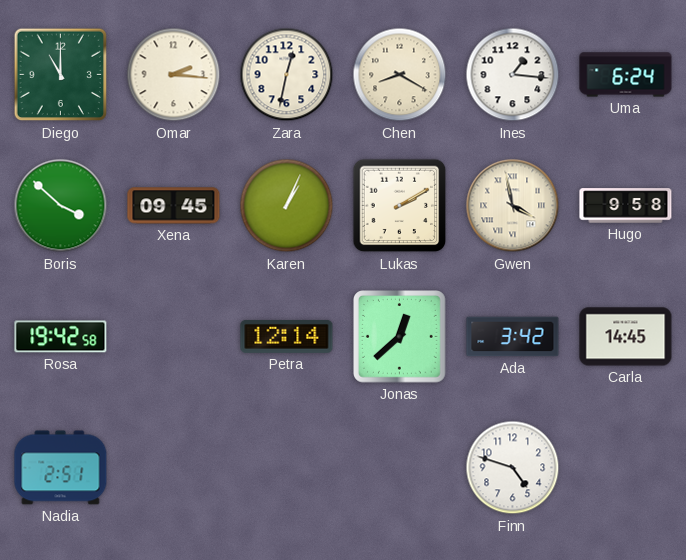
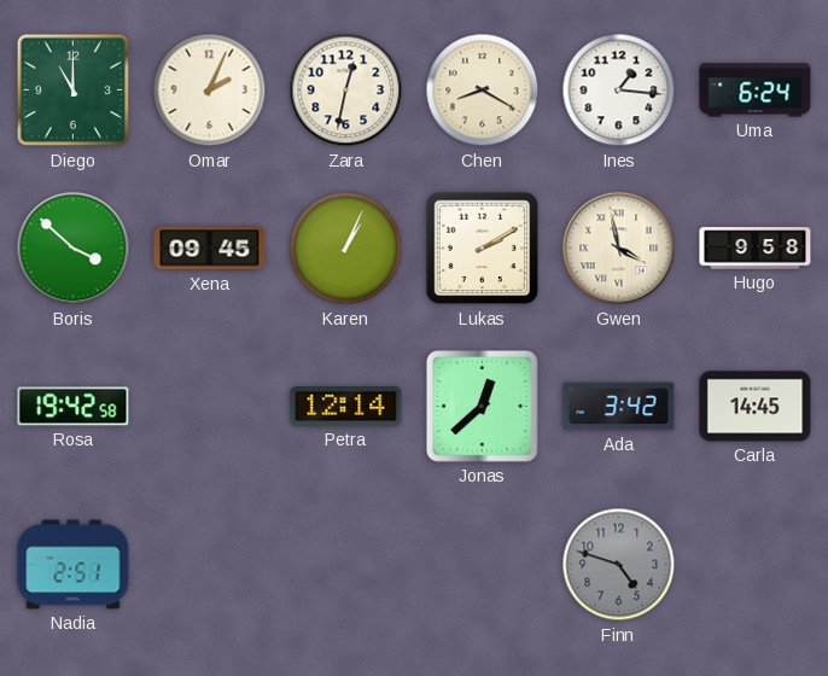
Omar: 2:16 -> 2:04 (210, 91)
Finn dial: white -> grey (619, 565)
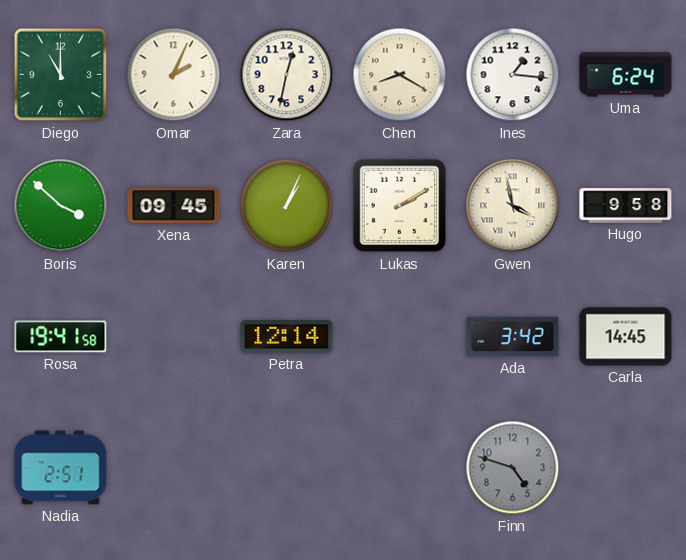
Rosa: 19:42 -> 19:41 (61, 337)
Jonas: 12:38 -> none (483, 407)
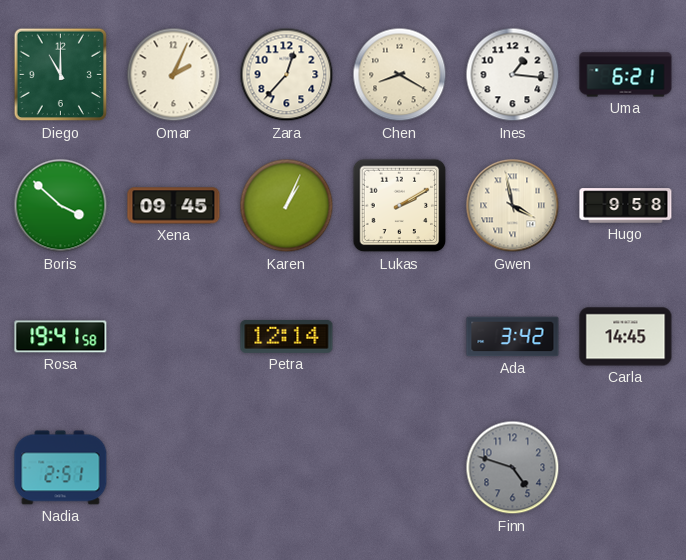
Zara: 12:32 -> 12:37 (287, 75)
Uma: 6:24 -> 6:21 (626, 75)
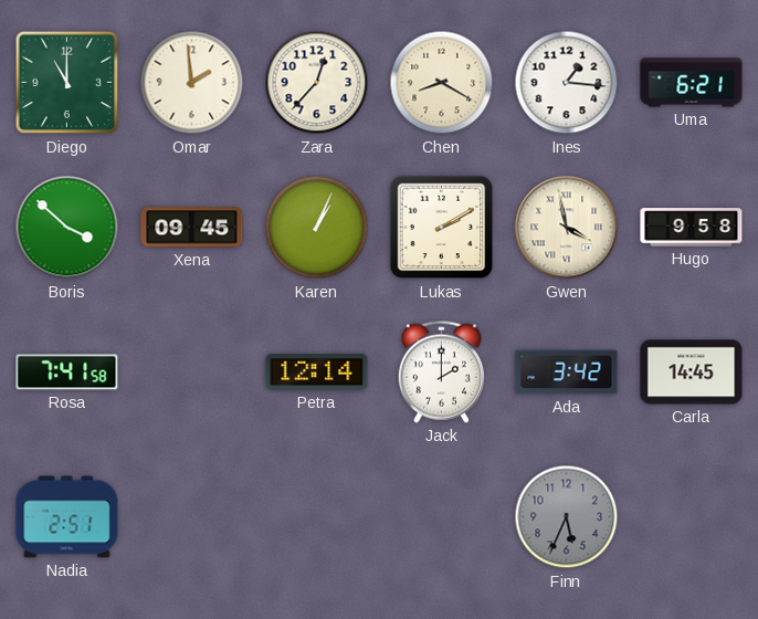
Omar: 2:04 -> 1:59 (192, 83)
Rosa: 19:41 -> 7:41 (67, 373)
Jack: none -> 2:00 (441, 371)
Finn: 4:48 -> 5:34 (567, 517)
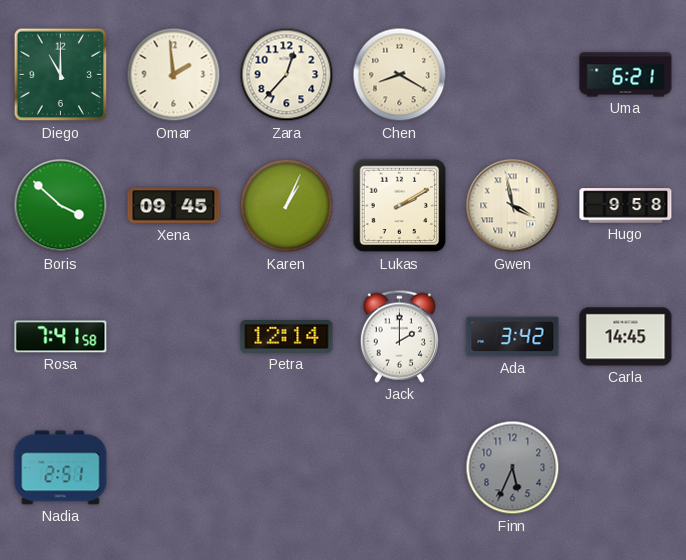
Ines: 1:16 -> none (567, 83)
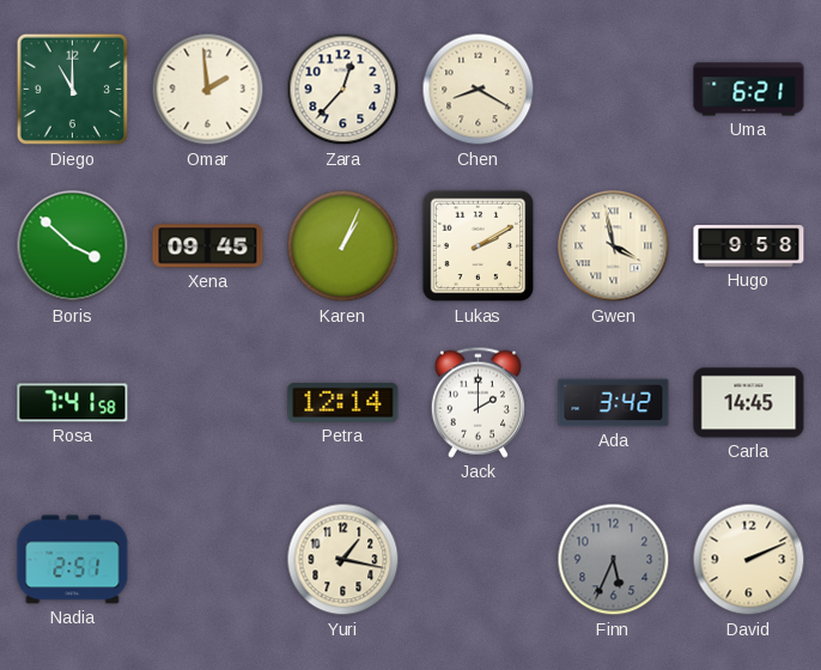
Yuri: none -> 1:17 (343, 560)
David: none -> 2:11 (749, 560)
